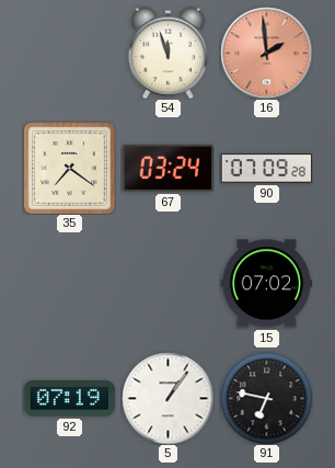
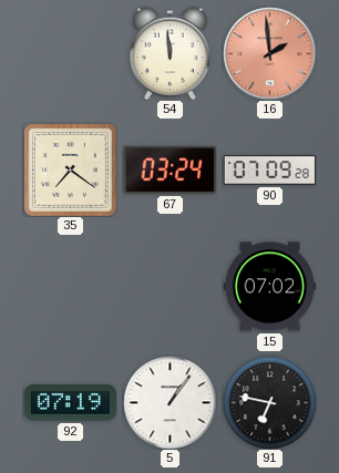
54: 11:57 -> 11:59 (169, 53)
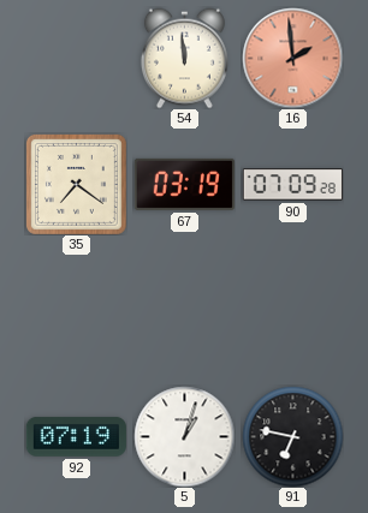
67: 03:24 -> 03:19 (184, 184)
15: 07:02 -> none (269, 287)
5: 1:06 -> 1:03 (184, 436)
